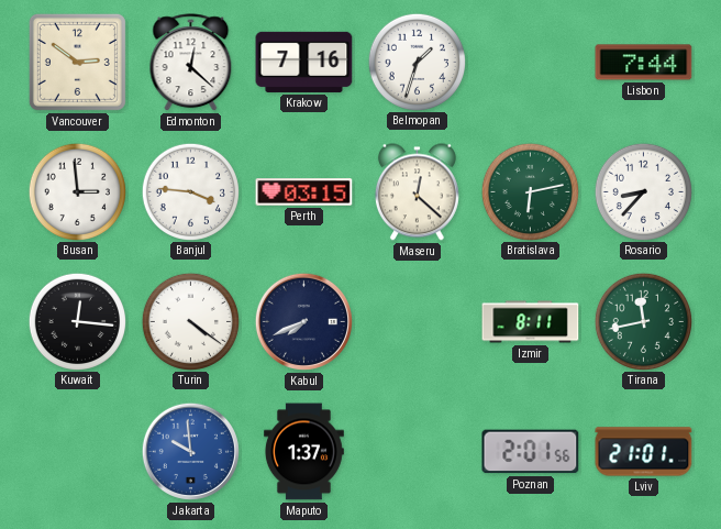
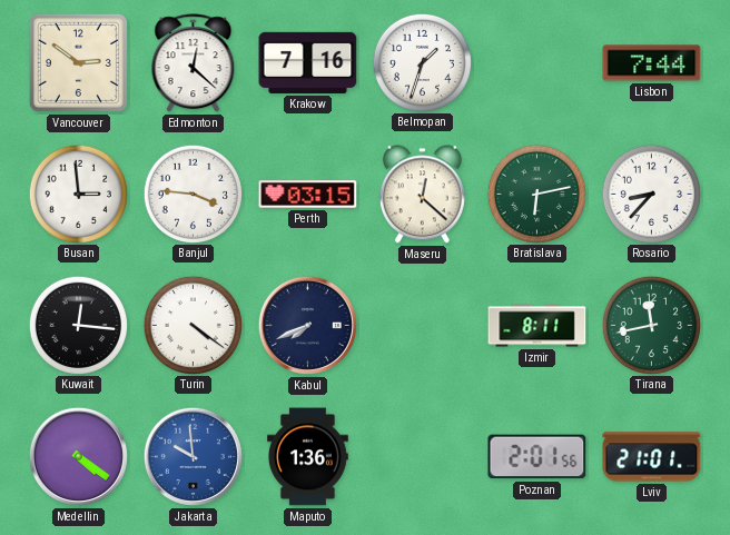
Medellin: none -> 4:21 (78, 456)
Maputo: 1:37 -> 1:36 (307, 457)
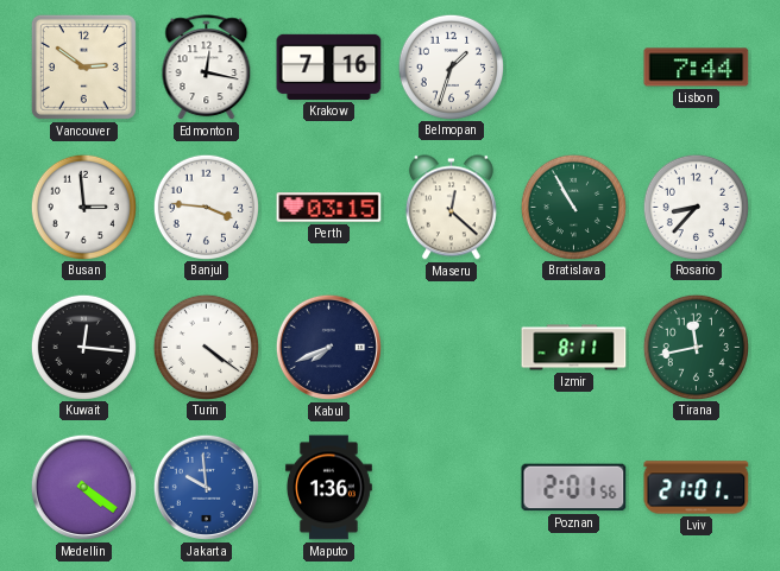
Edmonton: 12:22 -> 12:17 (207, 68)
Bratislava: 6:13 -> 10:55 (573, 207)
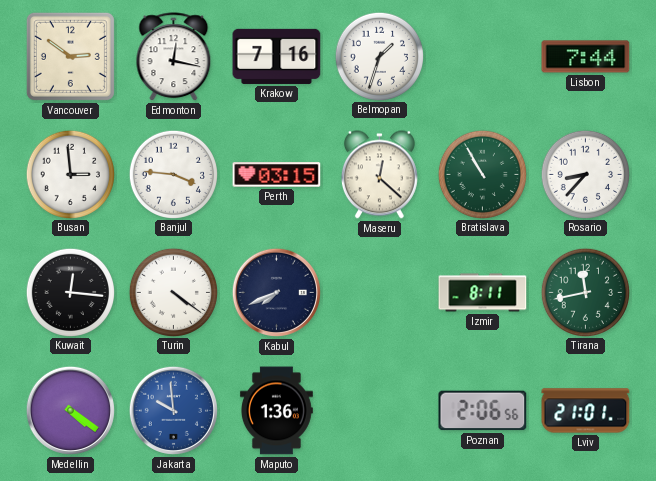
Poznan: 2:01 -> 2:06 (483, 411)
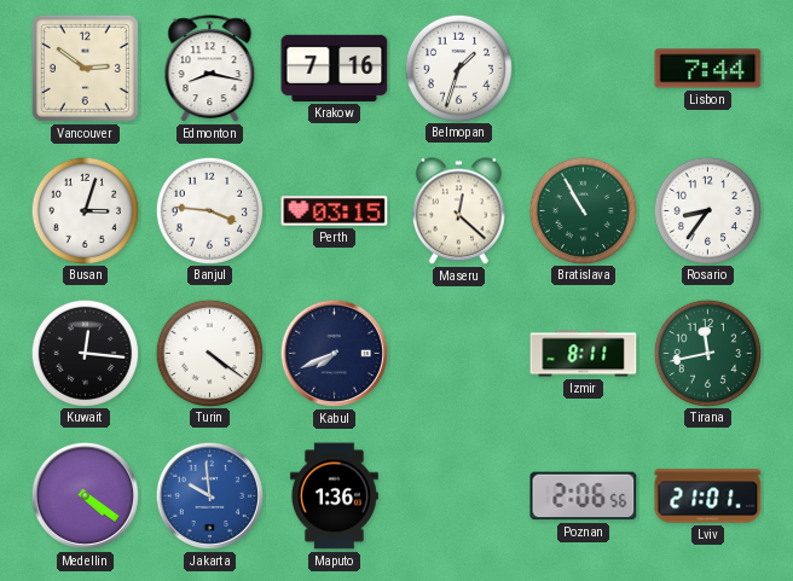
Edmonton: 12:17 -> 8:17 (210, 69)
Busan: 2:59 -> 3:03 (85, 210)
Rosario: 8:37 -> 8:36 (707, 210)
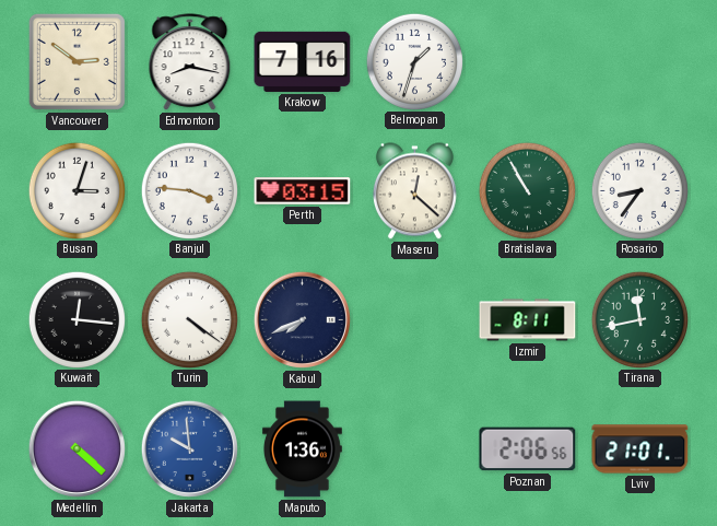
Lisbon: 7:44 -> none (708, 69)
Medellin: 4:21 -> 4:22 (77, 448)
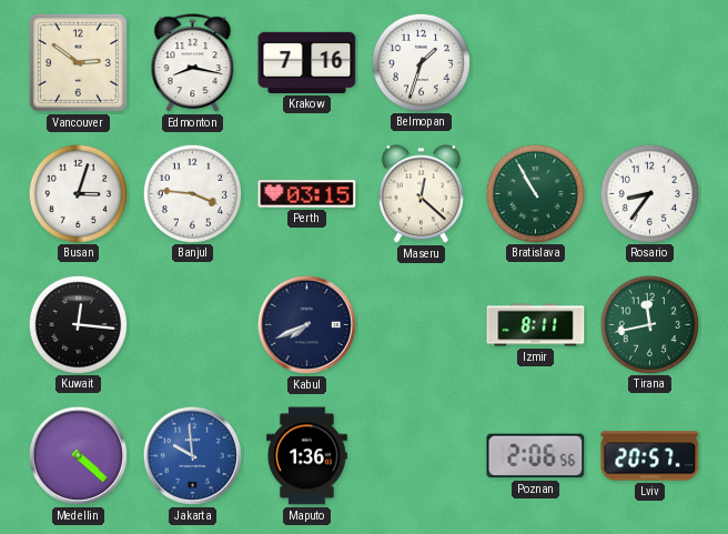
Turin: 4:21 -> none (189, 319)
Lviv: 21:01 -> 20:57 (650, 456)
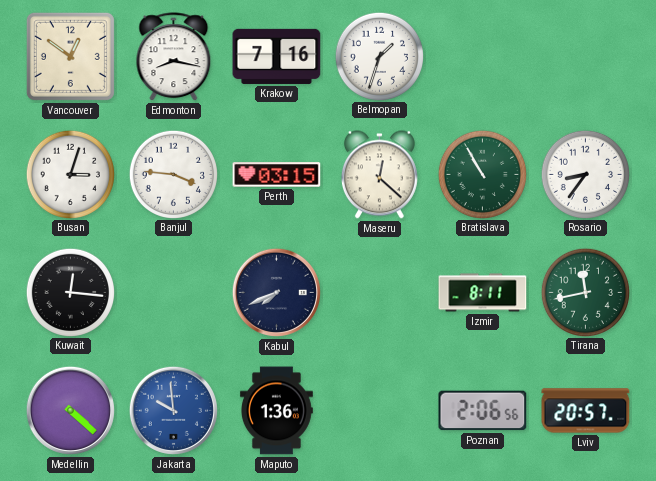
Vancouver: 2:51 -> 12:51 (70, 56)
